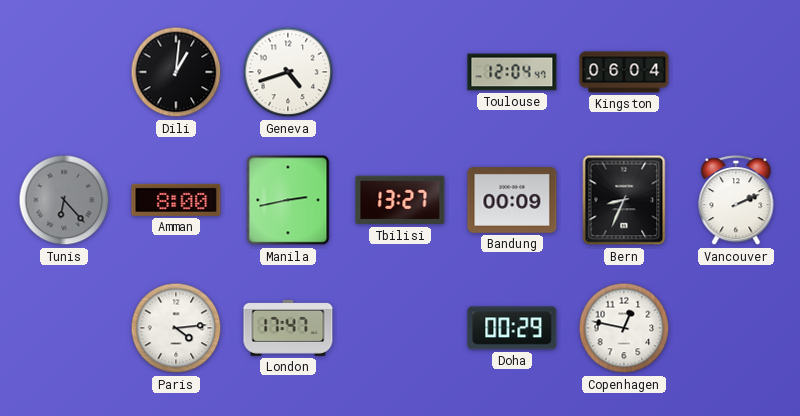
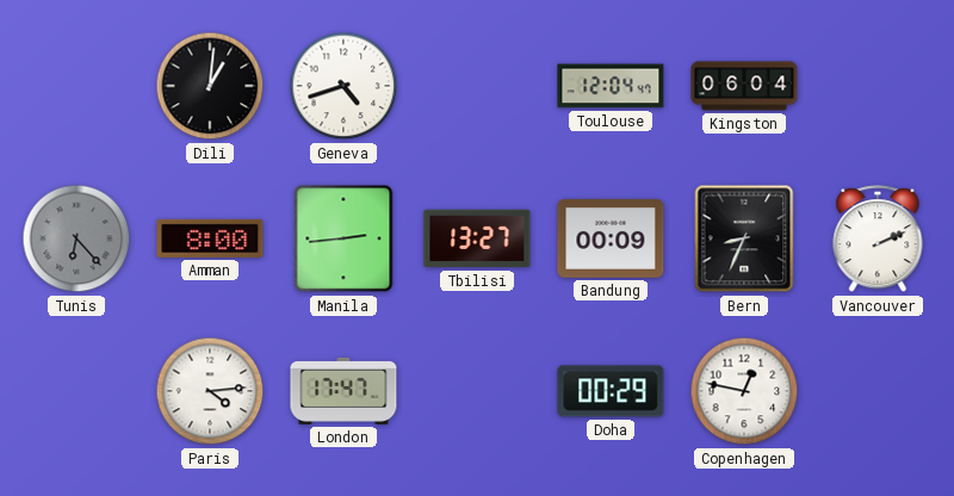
Manila: 2:43 -> 2:44 (343, 238)
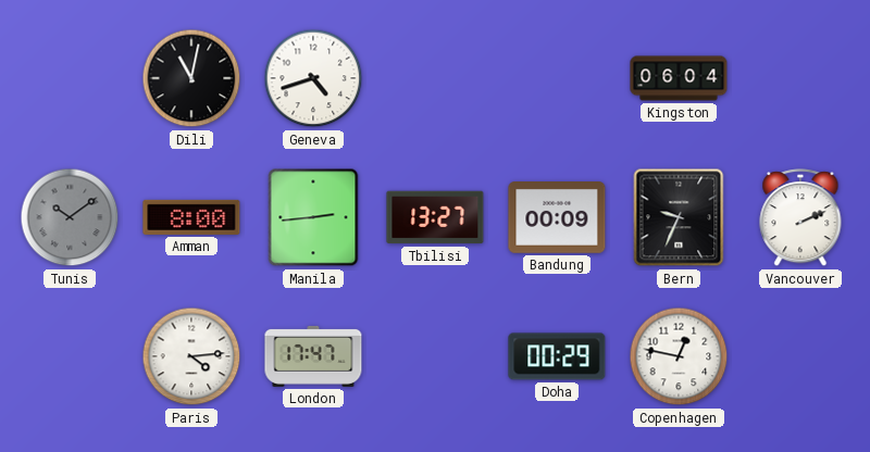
Dili: 1:01 -> 11:02 (191, 78)
Toulouse: 12:04 -> none (611, 86)
Tunis: 6:23 -> 10:09 (70, 217)
Bern: 8:34 -> 9:34 (679, 217)
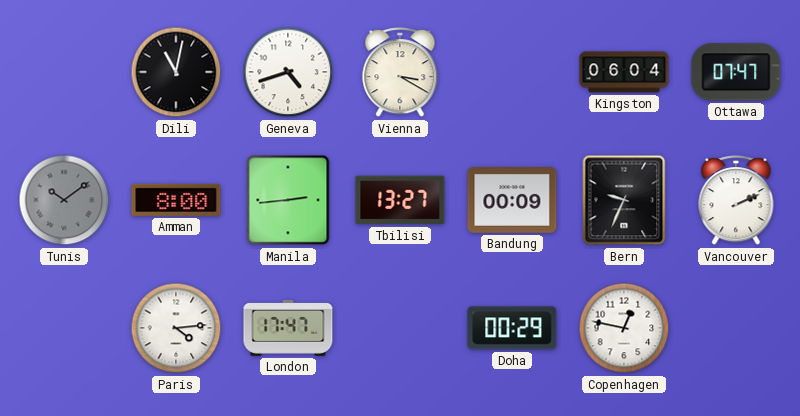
Vienna: none -> 3:20 (400, 73)
Ottawa: none -> 07:47 (736, 72)
